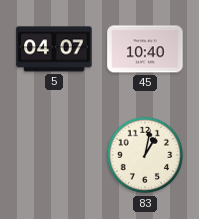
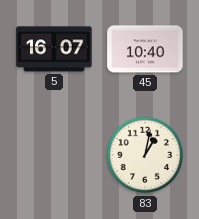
5: 04:07 -> 16:07 (54, 49)
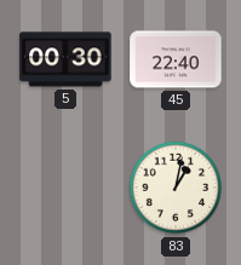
5: 16:07 -> 00:30 (65, 59)
45: 10:40 -> 22:40 (176, 59)
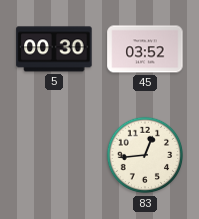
45: 22:40 -> 03:52 (145, 49)
83: 1:02 -> 12:44 (145, 155)
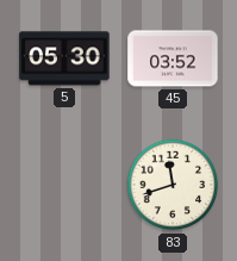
5: 00:30 -> 05:30 (64, 58)
83: 12:44 -> 11:42 (173, 185)
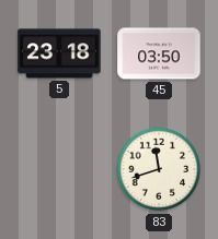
5: 05:30 -> 23:18 (59, 53)
45: 03:52 -> 03:50 (159, 53)
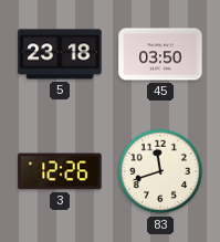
3: none -> 12:26 (60, 171)
